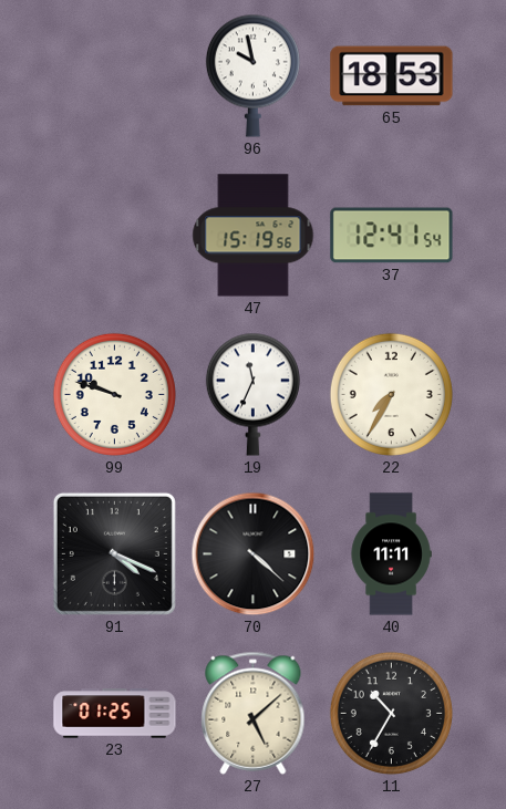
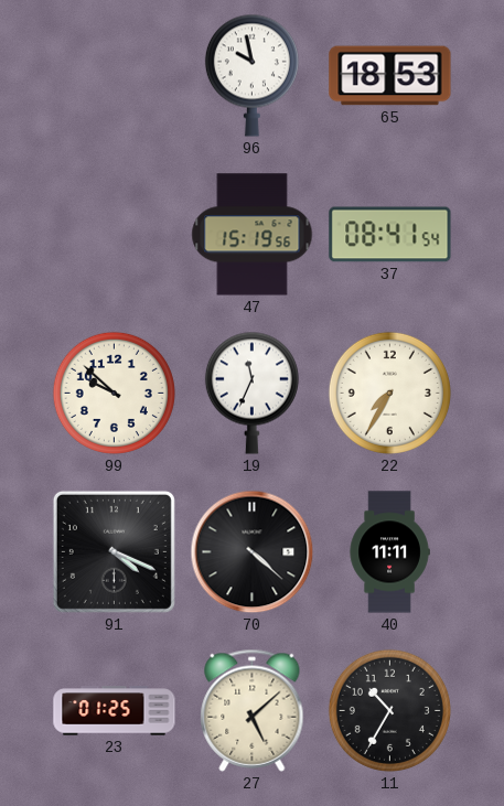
37: 12:41 -> 08:41 (390, 235)
99: 9:48 -> 9:52 (114, 393)
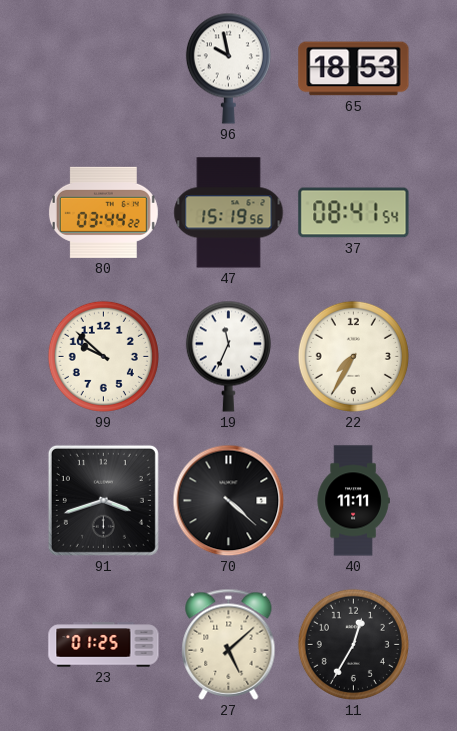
80: none -> 03:44 (103, 212)
91: 4:19 -> 3:42 (103, 500)
11: 10:35 -> 12:35 (353, 644)
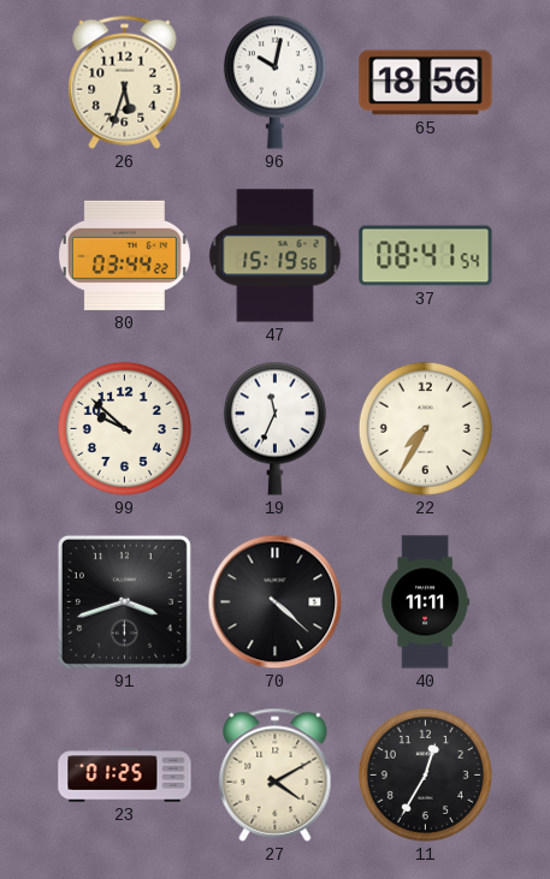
26: none -> 5:33 (125, 82)
96: 9:58 -> 10:02 (274, 82)
65: 18:53 -> 18:56 (426, 83)
27: 5:08 -> 4:10 (276, 774)
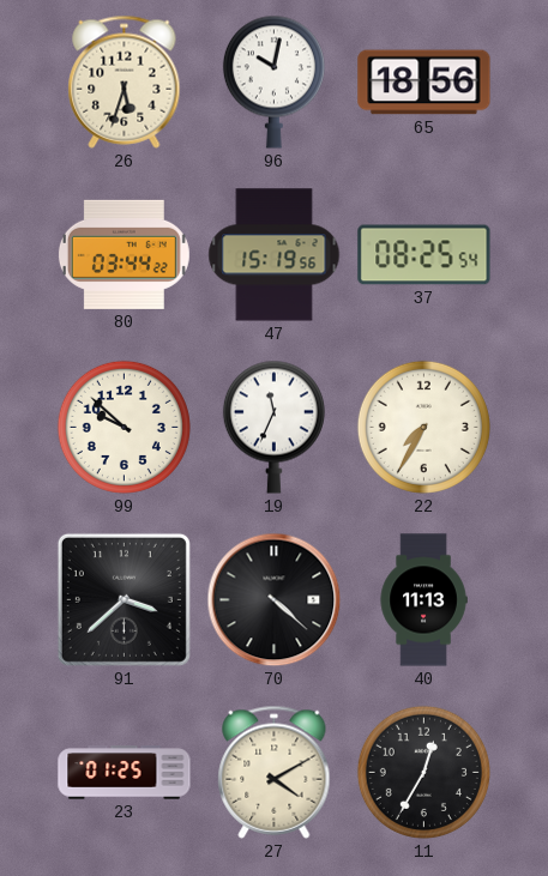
37: 08:41 -> 08:25 (424, 255)
91: 3:42 -> 3:38 (124, 599)
40: 11:11 -> 11:13 (423, 600)
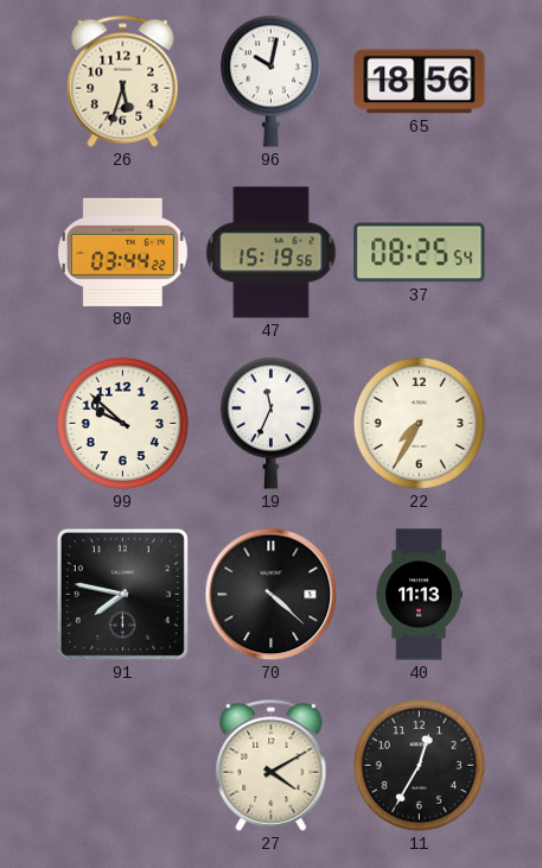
91: 3:38 -> 7:47 (122, 594)
23: 01:25 -> none (125, 773)
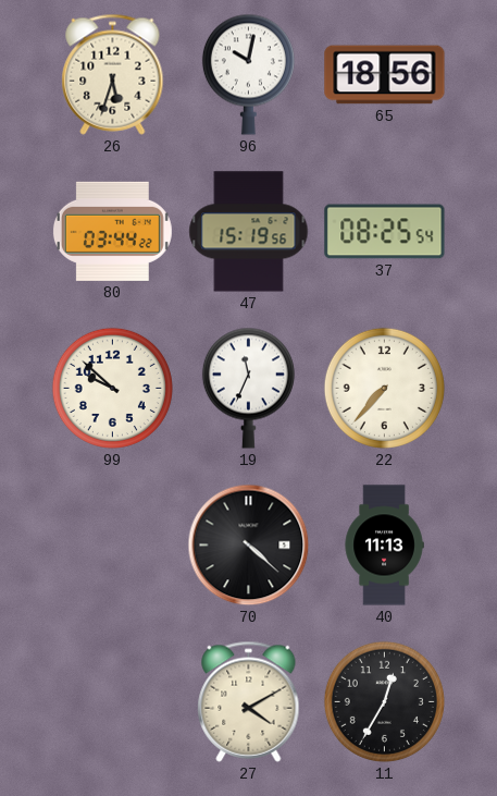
22: 7:35 -> 7:37 (384, 388)
91: 7:47 -> none (122, 594)
